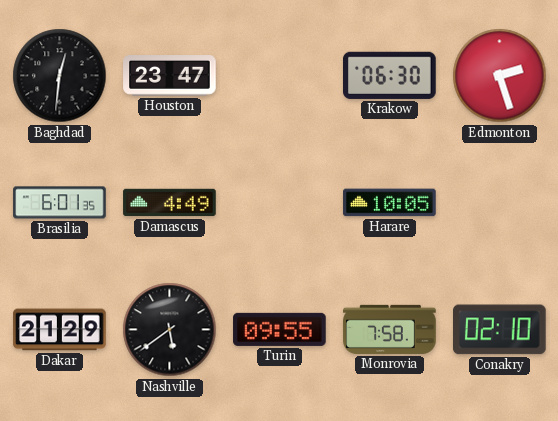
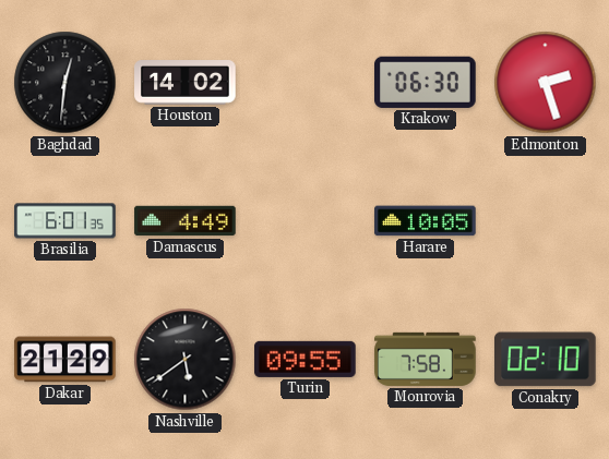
Houston: 23:47 -> 14:02 (186, 83)
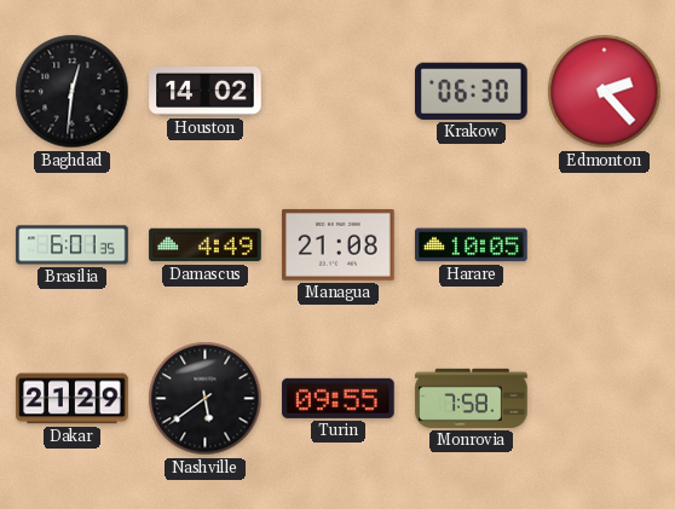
Edmonton: 2:27 -> 2:23 (605, 92)
Managua: none -> 21:08 (339, 244)
Conakry: 02:10 -> none (546, 360)
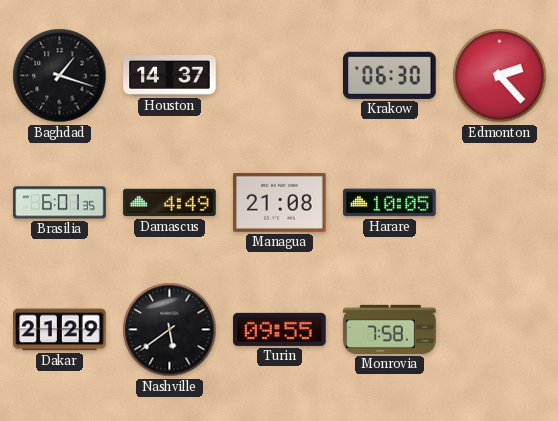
Baghdad: 12:31 -> 1:18 (60, 76)
Houston: 14:02 -> 14:37 (170, 76)
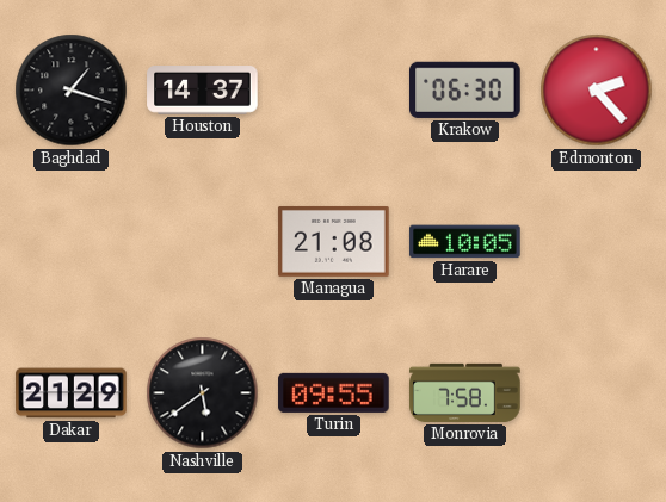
Brasilia: 6:01 -> none (60, 203)
Damascus: 4:49 -> none (170, 203)
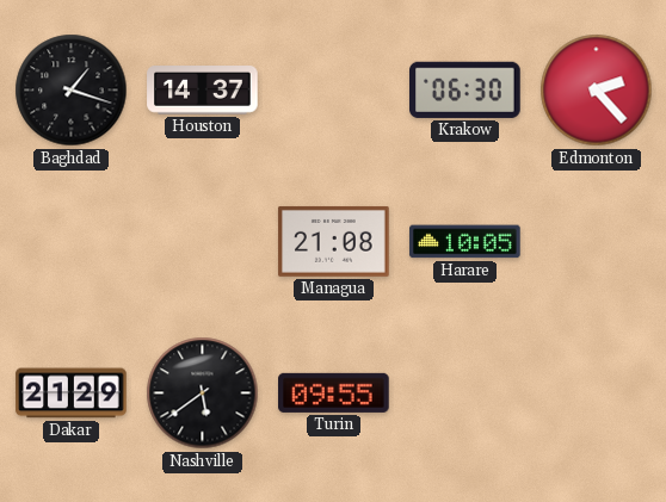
Monrovia: 7:58 -> none (465, 392)
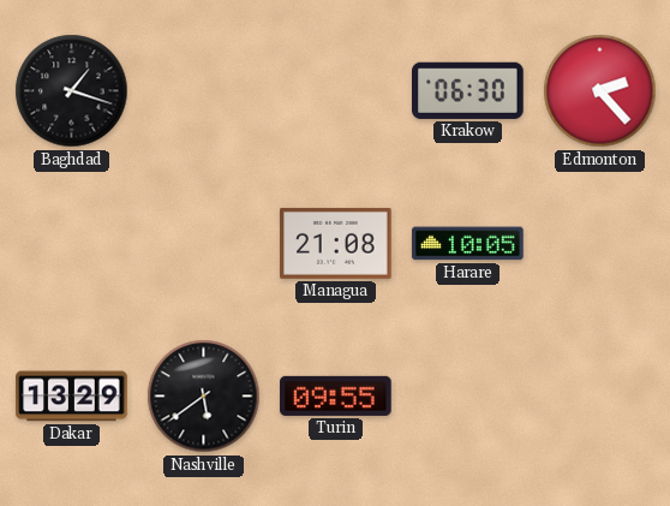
Houston: 14:37 -> none (203, 91)
Dakar: 21:29 -> 13:29 (72, 397)
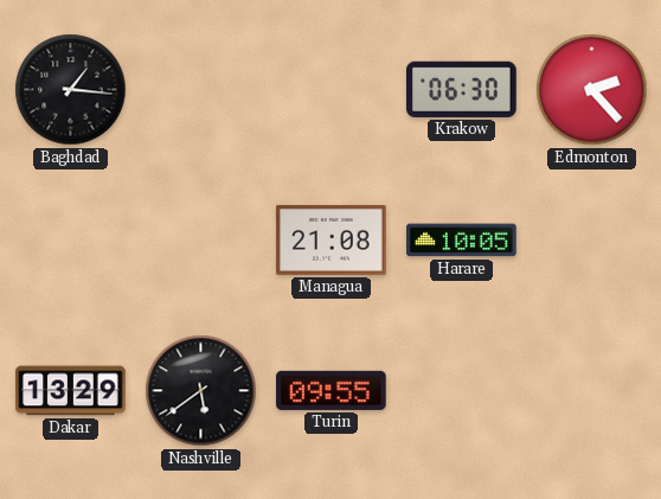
Baghdad: 1:18 -> 1:16 (71, 90)
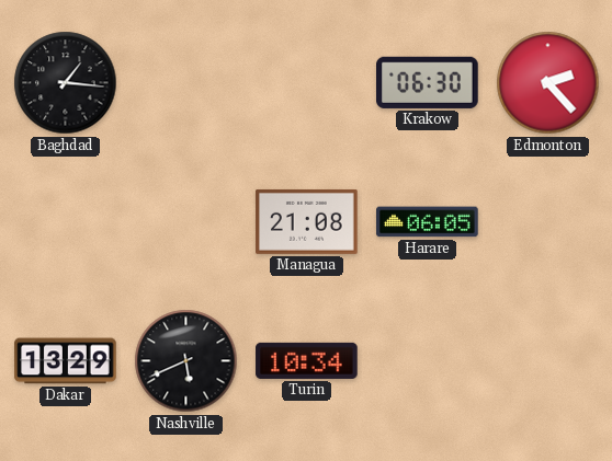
Harare: 10:05 -> 06:05 (428, 222)
Nashville: 5:39 -> 5:41 (186, 361)
Turin: 09:55 -> 10:34 (307, 360)
